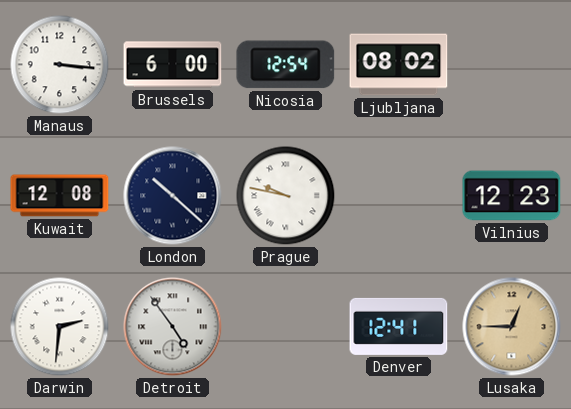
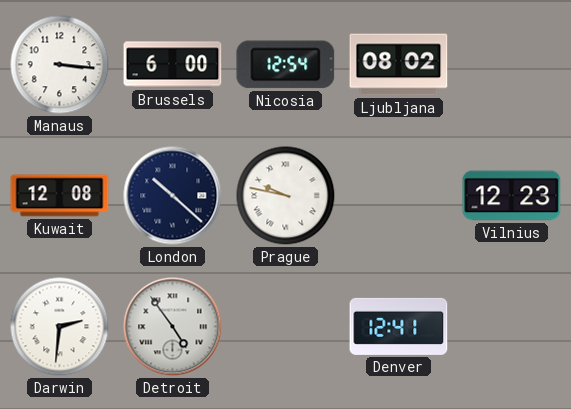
Lusaka: 12:45 -> none (512, 327)
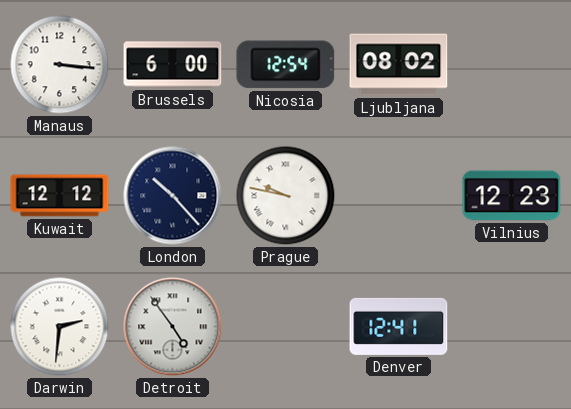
Kuwait: 12:08 -> 12:12 (60, 196)
London: 10:22 -> 10:23 (173, 196)
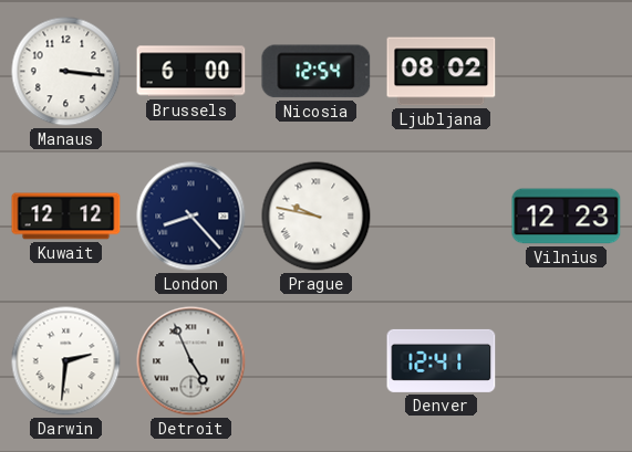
London: 10:23 -> 8:23 (191, 217)
Detroit: 4:54 -> 4:56 (191, 361)
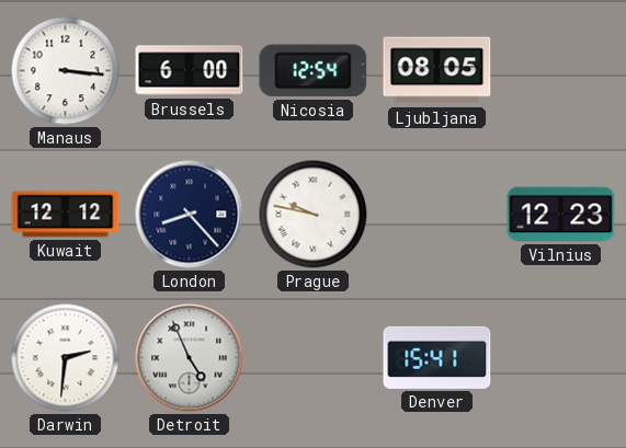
Ljubljana: 08:02 -> 08:05 (437, 71)
Denver: 12:41 -> 15:41 (437, 357)
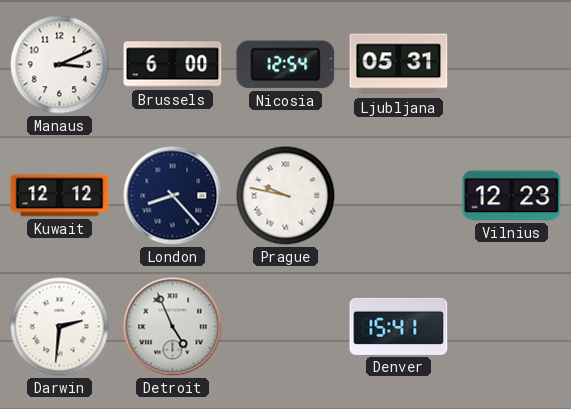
Manaus: 3:16 -> 3:11 (60, 65)
Ljubljana: 08:05 -> 05:31 (399, 65)
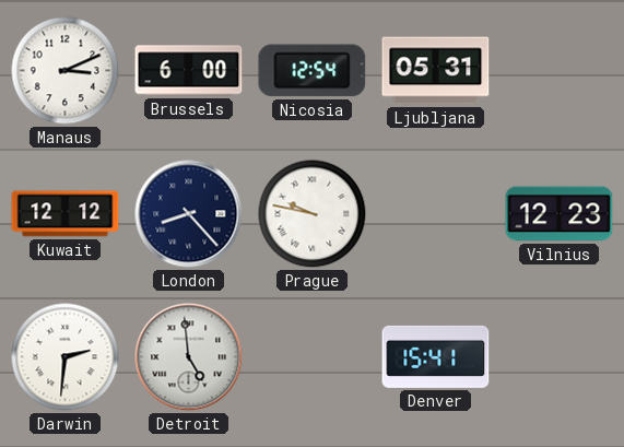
Detroit: 4:56 -> 4:59 (189, 357)
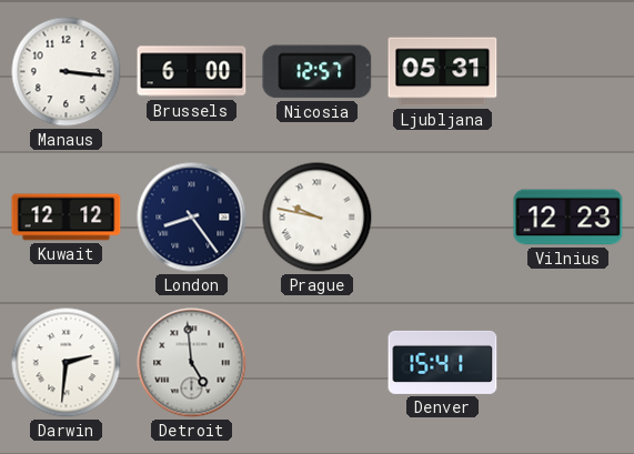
Manaus: 3:11 -> 3:16 (67, 72)
Nicosia: 12:54 -> 12:57 (318, 72)
London: 8:23 -> 8:24 (192, 218)
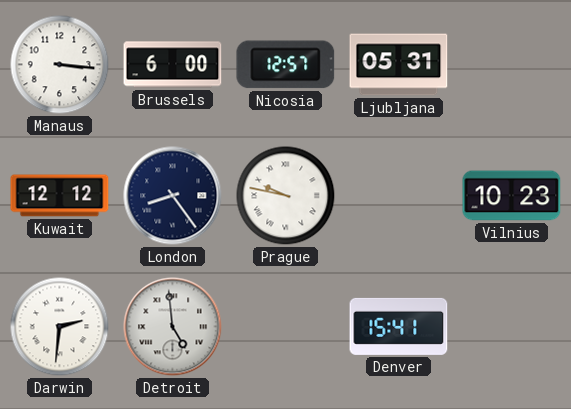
Vilnius: 12:23 -> 10:23 (512, 196)
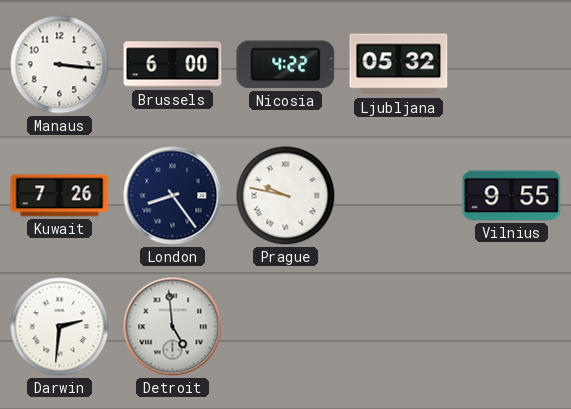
Nicosia: 12:57 -> 4:22 (286, 65)
Ljubljana: 05:31 -> 05:32 (399, 65)
Kuwait: 12:12 -> 7:26 (60, 196)
Vilnius: 10:23 -> 9:55 (512, 196)
Denver: 15:41 -> none (399, 326)
